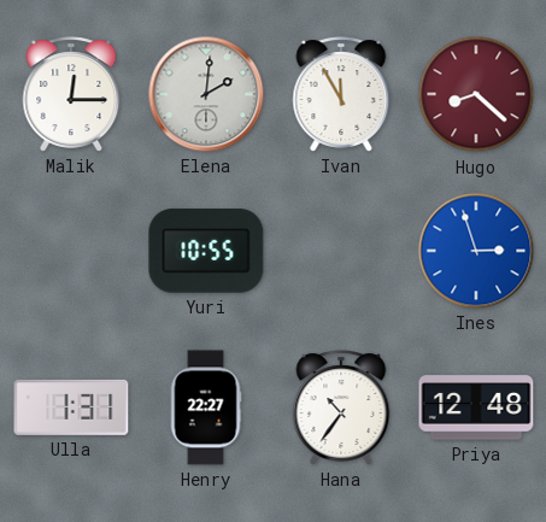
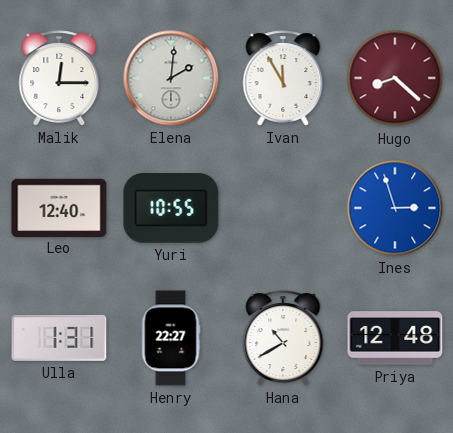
Leo: none -> 12:40 (59, 207)
Hana: 10:36 -> 10:40 (283, 338)
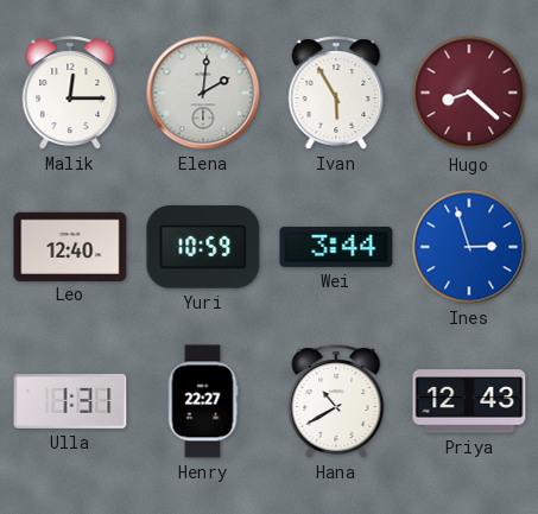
Ivan: 11:55 -> 5:55 (336, 93)
Yuri: 10:55 -> 10:59 (203, 247)
Wei: none -> 3:44 (336, 247)
Priya: 12:48 -> 12:43 (469, 401)
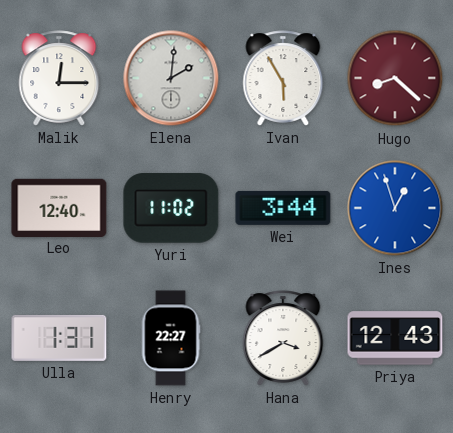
Yuri: 10:59 -> 11:02 (171, 208)
Ines: 2:57 -> 12:57 (395, 208)
Hana: 10:40 -> 3:40 (283, 338)
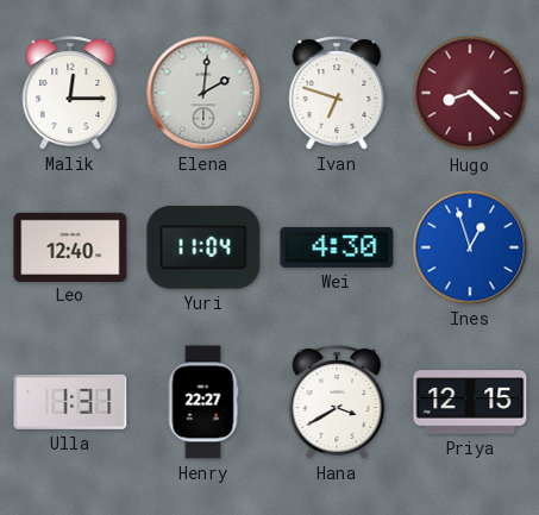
Ivan: 5:55 -> 6:48 (337, 93)
Yuri: 11:02 -> 11:04 (203, 247)
Wei: 3:44 -> 4:30 (337, 247)
Priya: 12:43 -> 12:15 (470, 402)
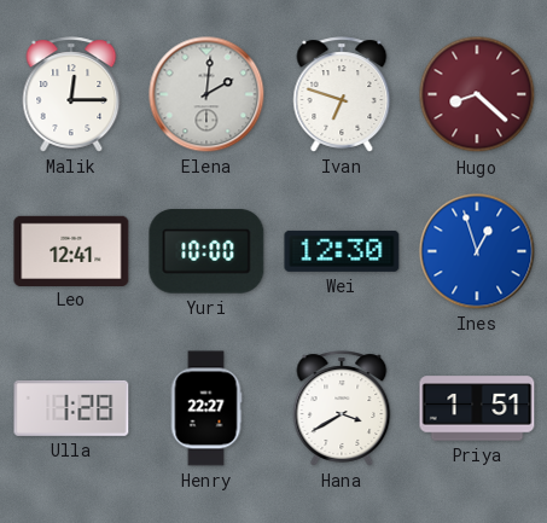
Leo: 12:40 -> 12:41 (71, 250)
Yuri: 11:04 -> 10:00 (206, 251)
Wei: 4:30 -> 12:30 (342, 251)
Ulla: 1:31 -> 1:28 (71, 408)
Priya: 12:15 -> 1:51 (477, 408)
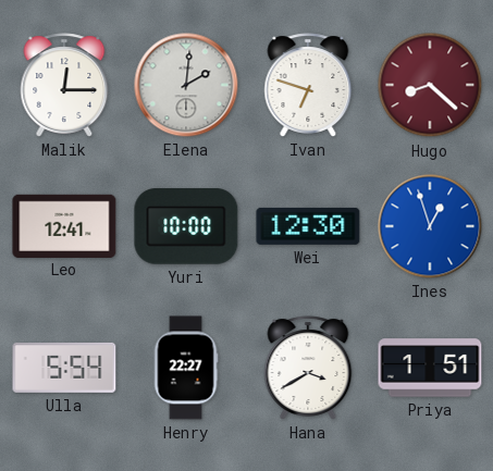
Ulla: 1:28 -> 5:54 (64, 368)
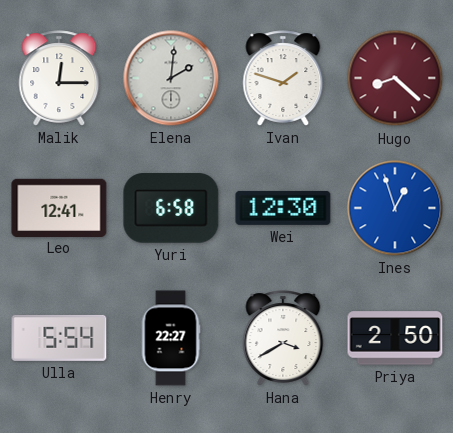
Ivan: 6:48 -> 1:48 (283, 78)
Yuri: 10:00 -> 6:58 (171, 208)
Priya: 1:51 -> 2:50 (395, 338)
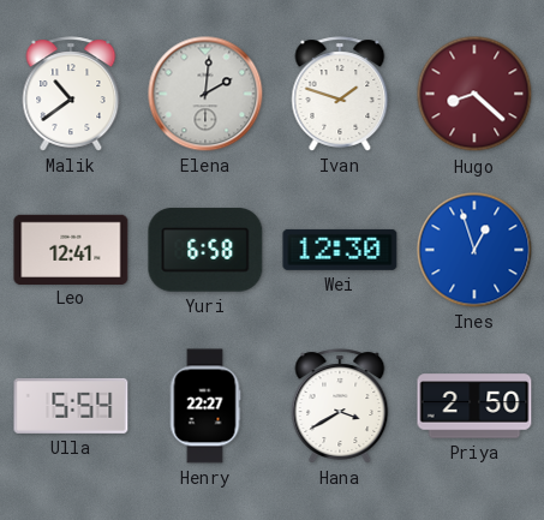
Malik: 12:15 -> 10:39 (71, 94)
